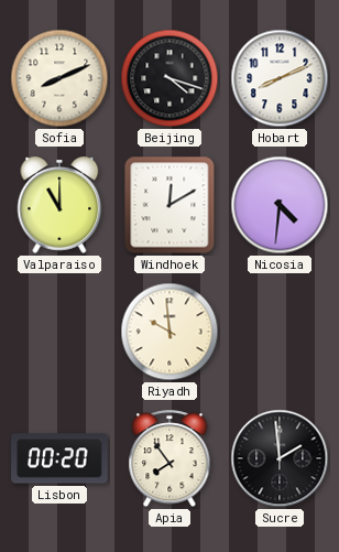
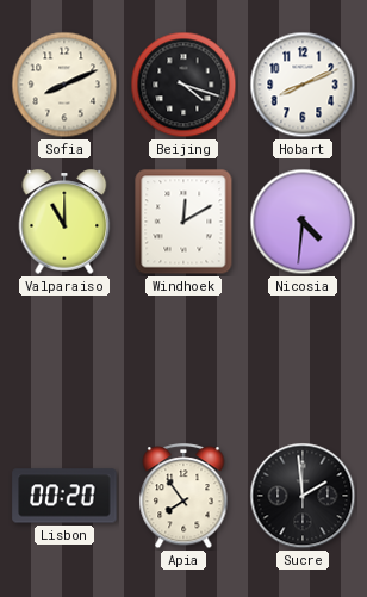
Riyadh: 9:59 -> none (169, 332)
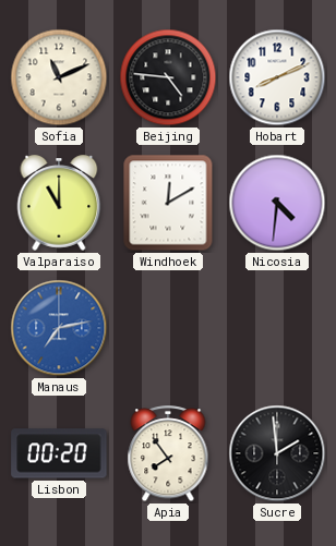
Sofia: 8:11 -> 11:11 (59, 77)
Beijing: 4:18 -> 4:46 (168, 77)
Manaus: none -> 7:13 (59, 328)
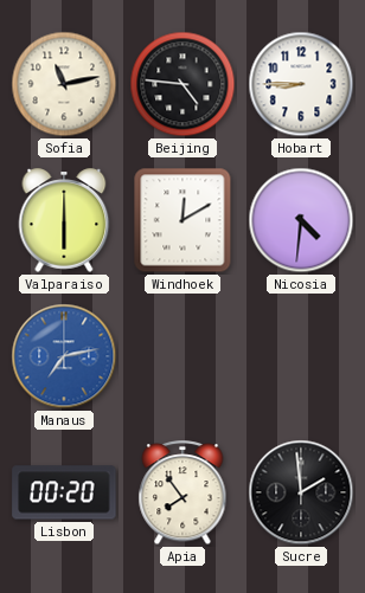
Sofia: 11:11 -> 11:13 (64, 84)
Hobart: 8:11 -> 8:45 (301, 84)
Valparaiso: 11:00 -> 6:00 (64, 220)
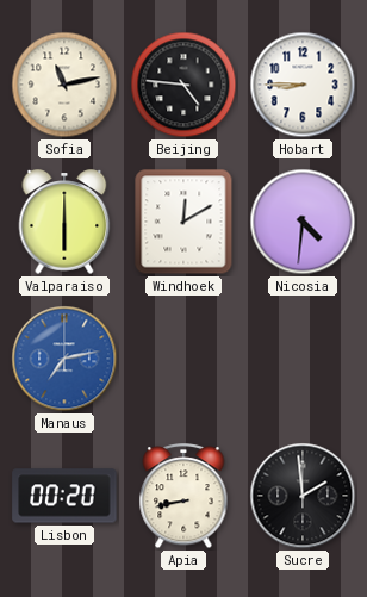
Apia: 7:54 -> 8:43 (183, 497)
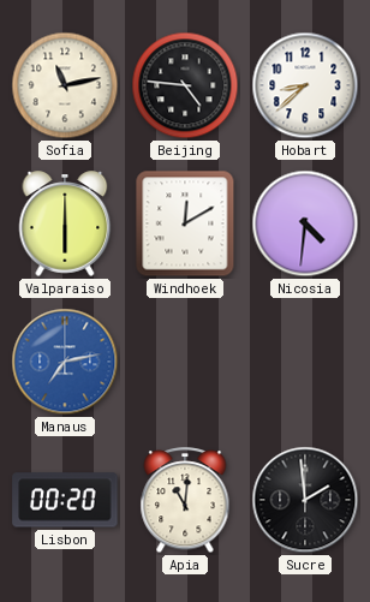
Hobart: 8:45 -> 8:38 (305, 85)
Apia: 8:43 -> 11:01 (185, 501)
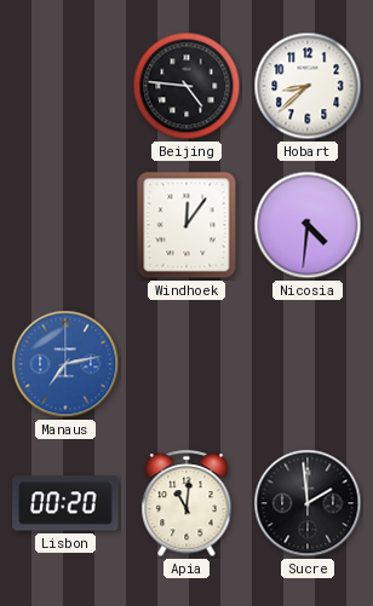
Sofia: 11:13 -> none (65, 85)
Valparaiso: 6:00 -> none (65, 223)
Windhoek: 12:10 -> 12:06 (187, 225)
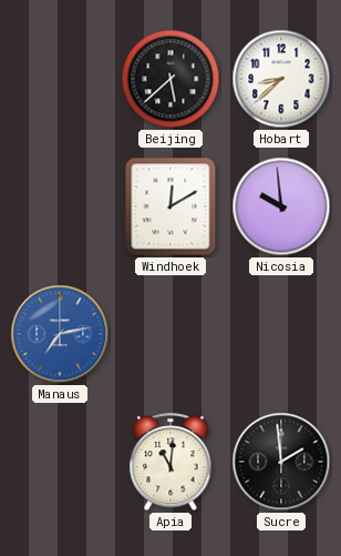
Beijing: 4:46 -> 5:38 (170, 79)
Windhoek: 12:06 -> 12:10 (170, 206)
Nicosia: 4:31 -> 9:59 (281, 206)
Lisbon: 00:20 -> none (65, 503)
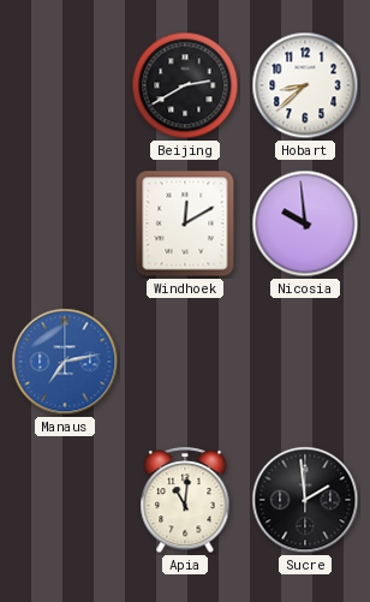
Beijing: 5:38 -> 2:40 (185, 85)
